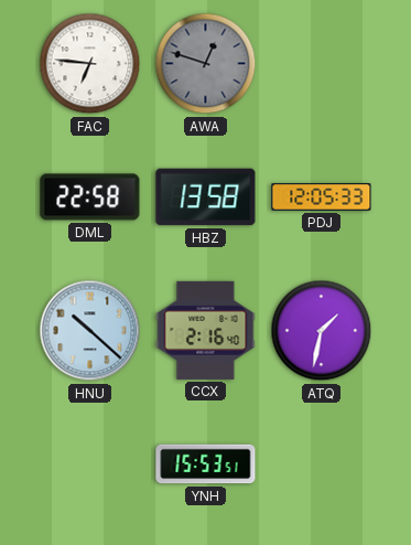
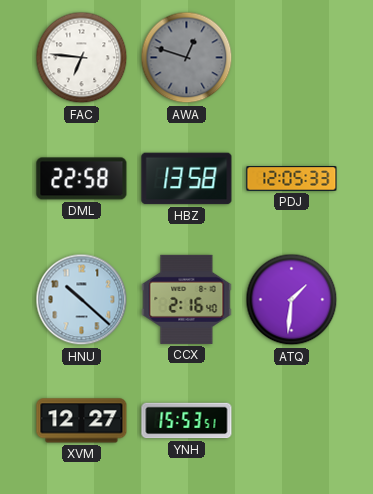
ATQ: 1:32 -> 1:31 (292, 300)
XVM: none -> 12:27 (82, 421)
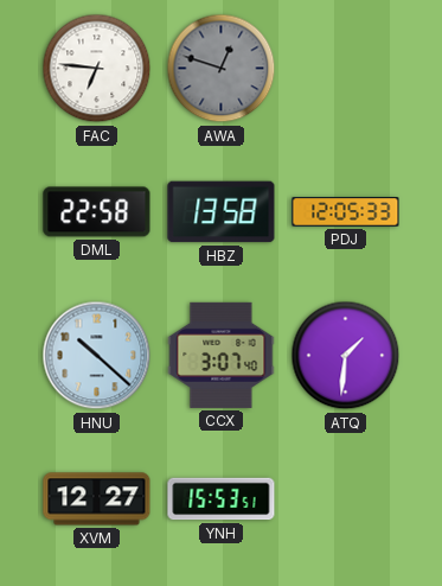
CCX: 2:16 -> 3:07 (222, 355)
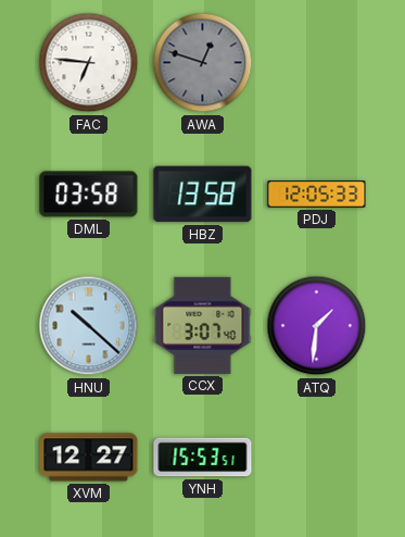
DML: 22:58 -> 03:58 (89, 195)
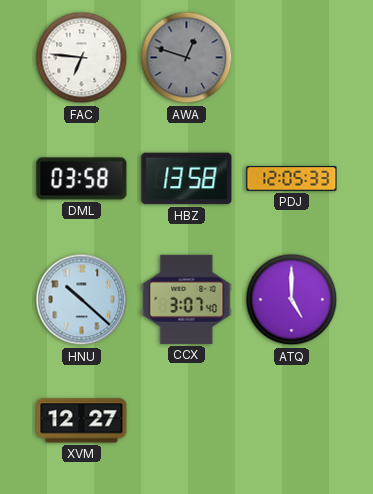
ATQ: 1:31 -> 5:00 (292, 300)
YNH: 15:53 -> none (203, 458)
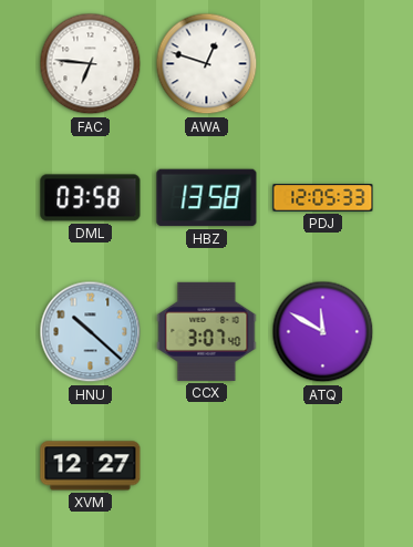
AWA dial: grey -> white (207, 64)
ATQ: 5:00 -> 11:50 (323, 332)
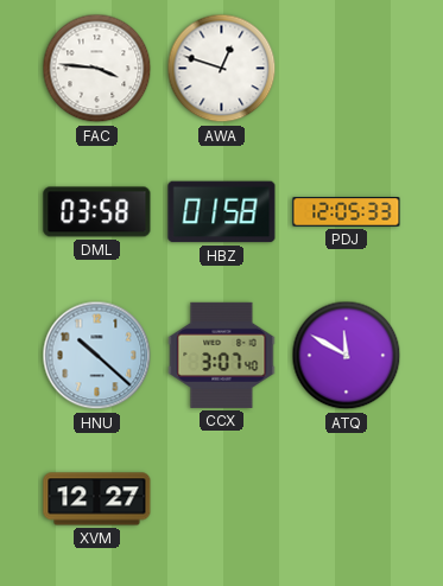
FAC: 6:46 -> 3:46 (97, 69)
HBZ: 13:58 -> 01:58 (222, 212)
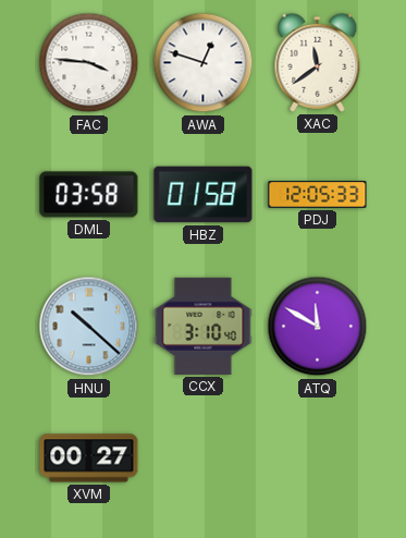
XAC: none -> 11:39 (318, 62)
CCX: 3:07 -> 3:10 (204, 326)
XVM: 12:27 -> 00:27 (89, 458)
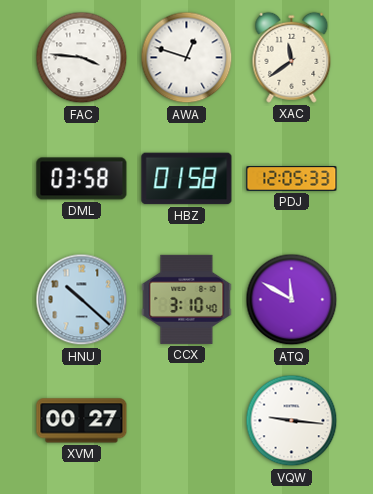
VQW: none -> 9:16 (292, 421)
